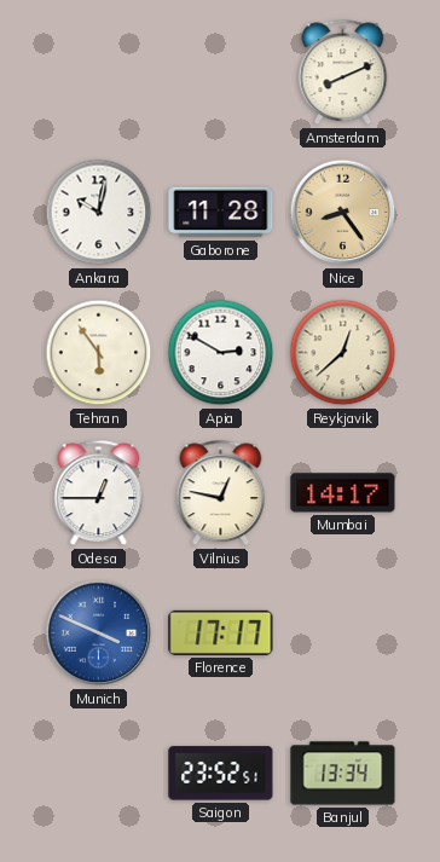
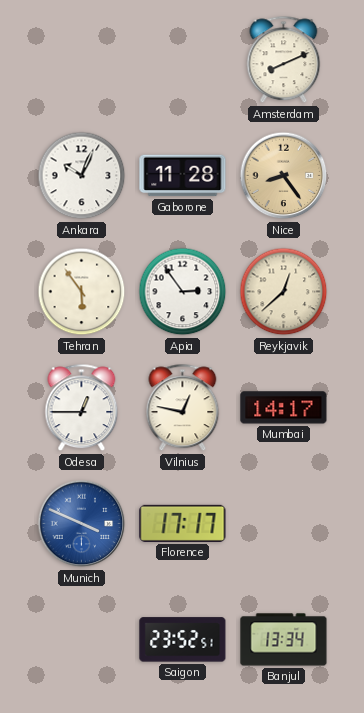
Ankara: 10:02 -> 10:04 (82, 176)
Apia: 2:50 -> 2:54 (183, 292)
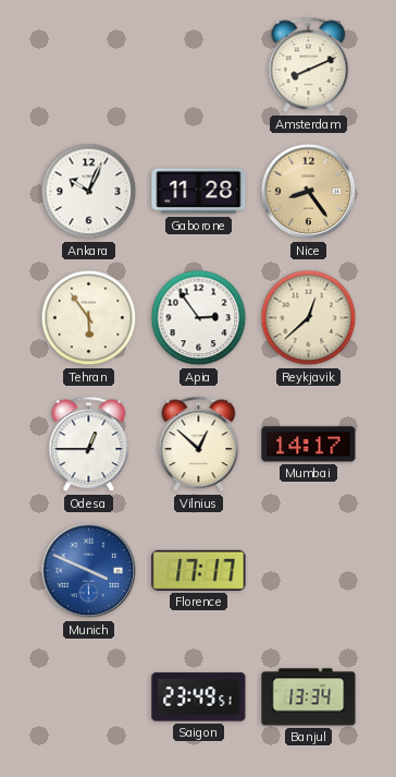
Vilnius: 12:47 -> 12:52 (199, 445)
Saigon: 23:52 -> 23:49 (199, 697)
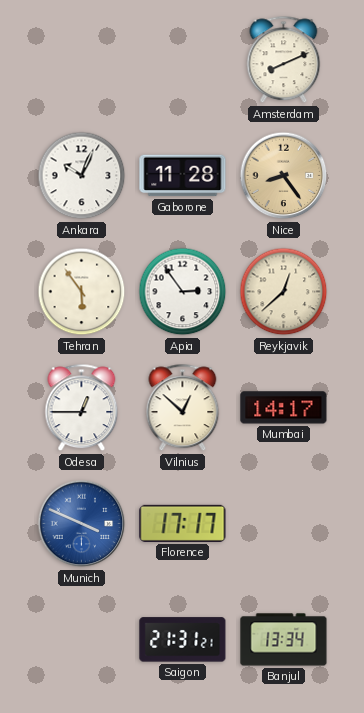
Saigon: 23:49 -> 21:31 (183, 640)
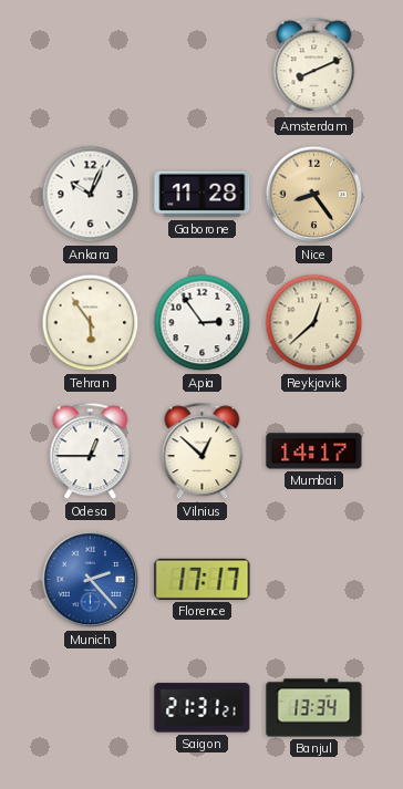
Munich: 3:49 -> 2:23 (91, 580)
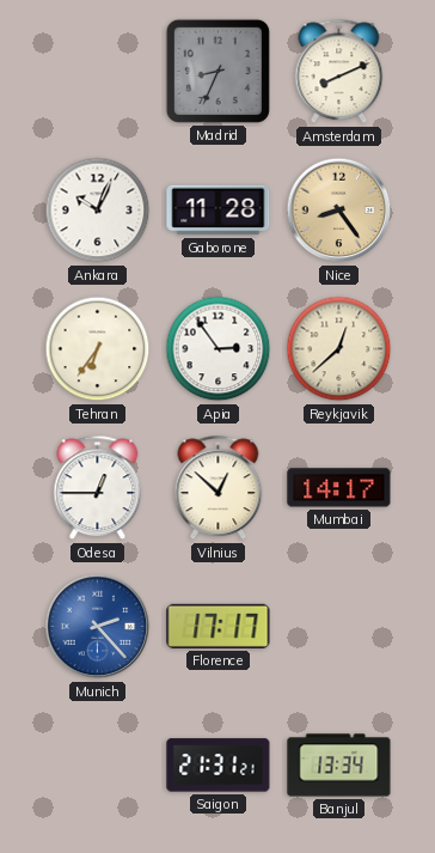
Madrid: none -> 8:34 (217, 71)
Tehran: 5:54 -> 6:36 (98, 349)
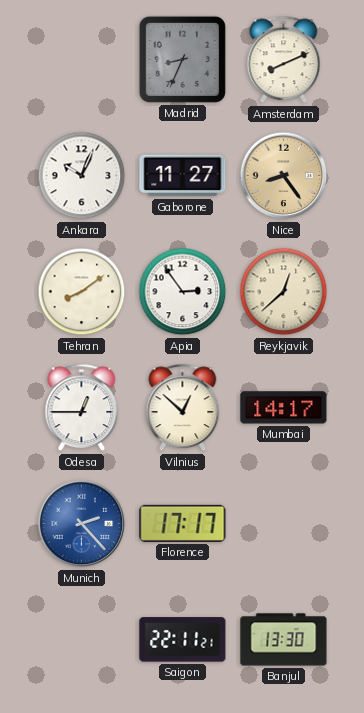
Gaborone: 11:28 -> 11:27 (183, 176)
Tehran: 6:36 -> 8:09 (82, 292)
Saigon: 21:31 -> 22:11 (183, 640)
Banjul: 13:34 -> 13:30 (284, 640)
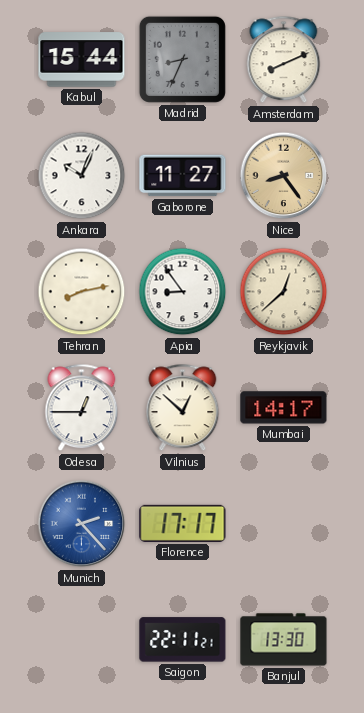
Kabul: none -> 15:44 (82, 60)
Tehran: 8:09 -> 8:13 (82, 292)
Apia: 2:54 -> 8:54 (183, 292)
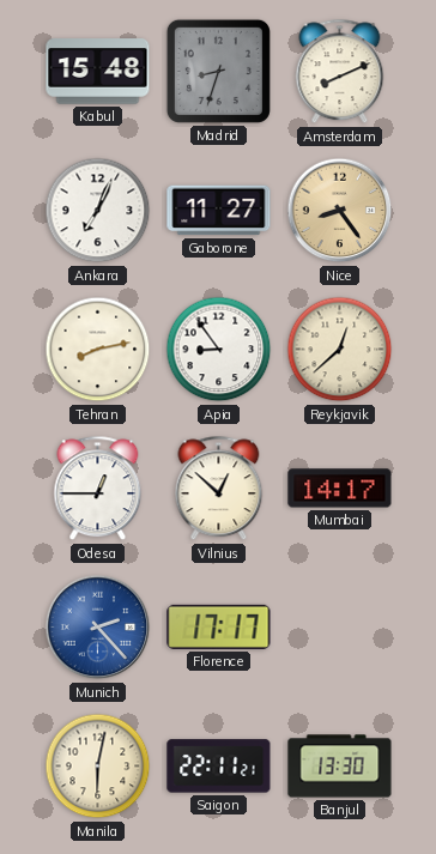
Kabul: 15:44 -> 15:48 (98, 72)
Madrid: 8:34 -> 8:33 (218, 71)
Ankara: 10:04 -> 7:04 (98, 211)
Manila: none -> 6:02 (98, 767)
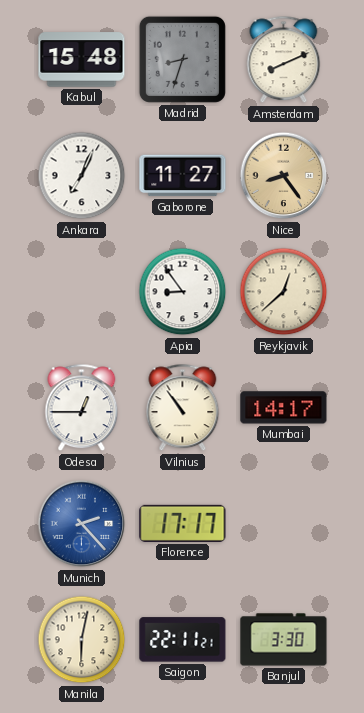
Tehran: 8:13 -> none (98, 350)
Vilnius: 12:52 -> 10:54 (183, 408)
Banjul: 13:30 -> 3:30 (284, 640)
